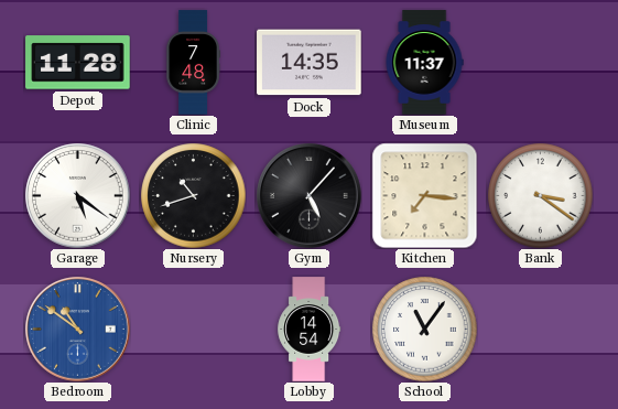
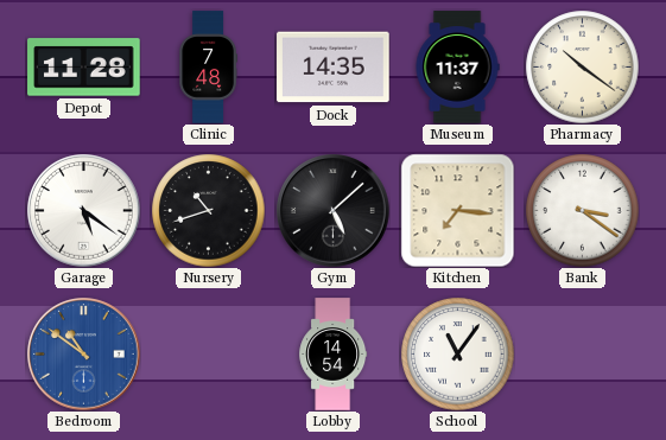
Pharmacy: none -> 10:21 (582, 66)
Gym: 5:07 -> 5:08 (334, 211)
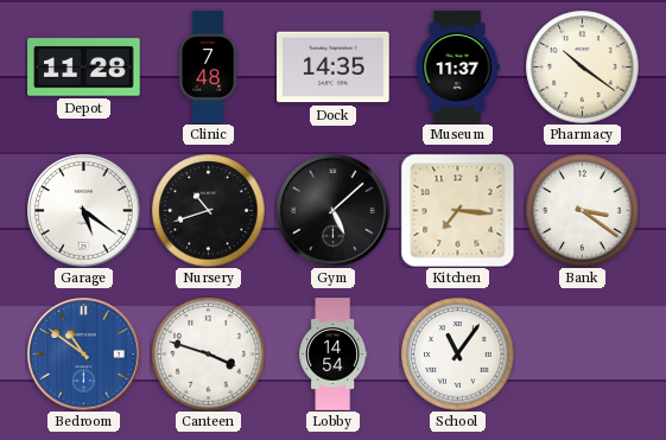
Canteen: none -> 3:48 (208, 353)
